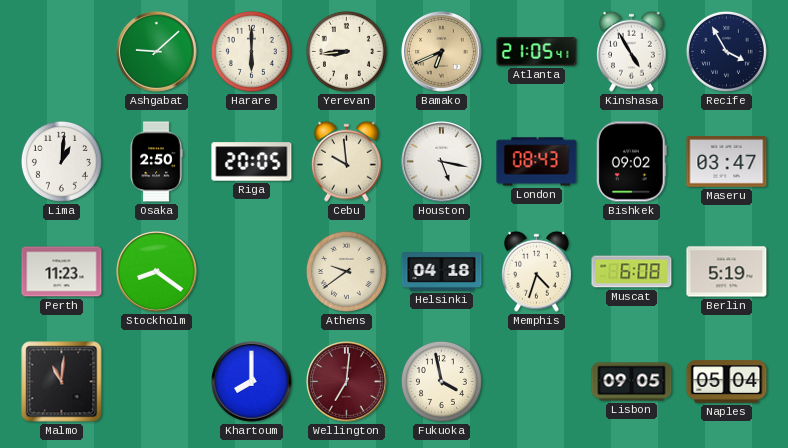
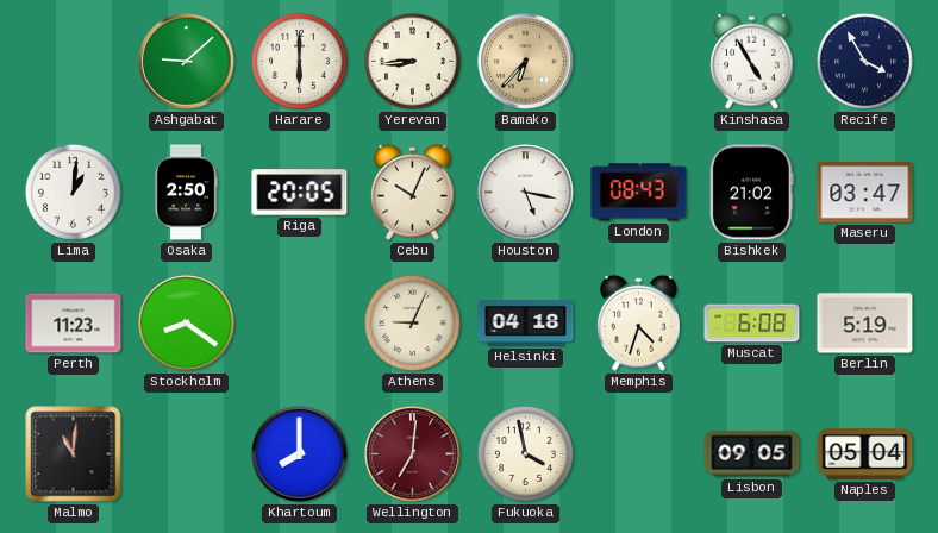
Bamako: 6:41 -> 6:37 (526, 62)
Atlanta: 21:05 -> none (537, 52)
Cebu: 9:59 -> 10:04 (413, 192)
Bishkek: 09:02 -> 21:02 (751, 193)
Athens: 9:39 -> 9:04 (412, 322)
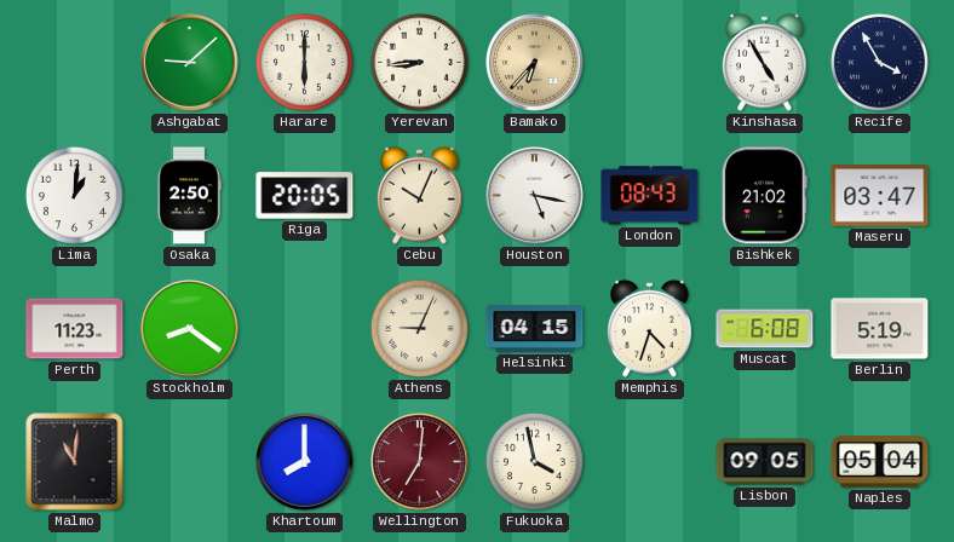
Helsinki: 04:18 -> 04:15 (535, 329)
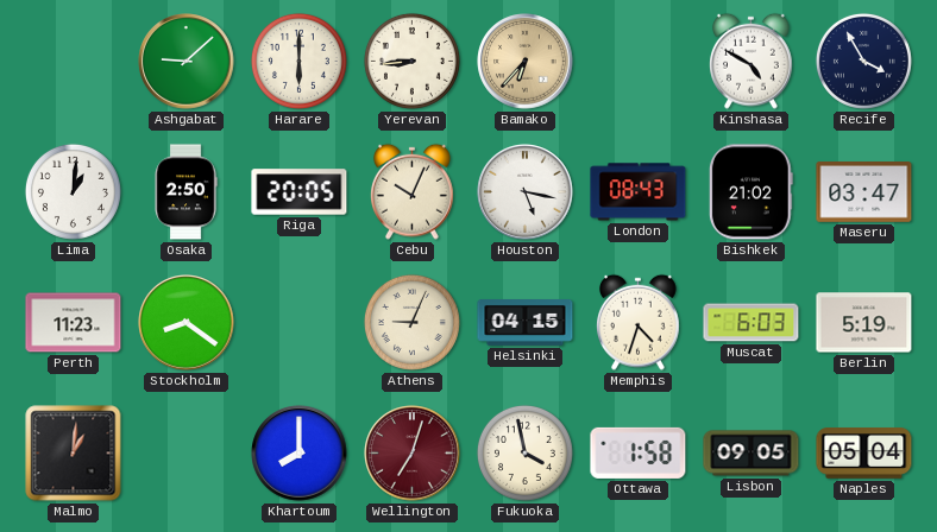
Kinshasa: 4:55 -> 4:50 (752, 61)
Muscat: 6:08 -> 6:03 (752, 323)
Malmo: 11:01 -> 1:01 (74, 454)
Wellington: 7:01 -> 7:03 (413, 454)
Ottawa: none -> 1:58 (639, 452)
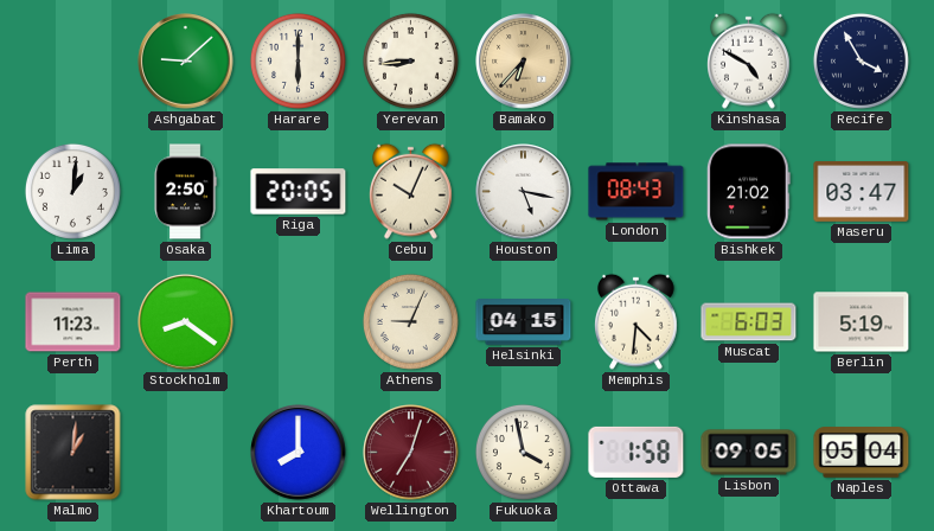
Memphis: 4:33 -> 4:31 (636, 321)
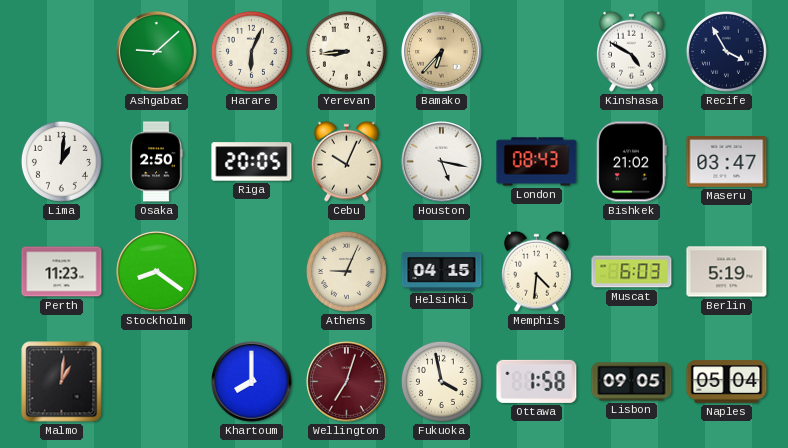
Harare: 6:00 -> 6:04 (251, 51)
